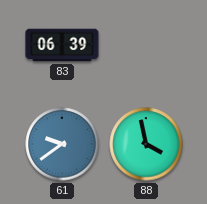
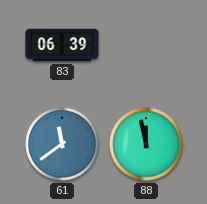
61: 9:39 -> 11:39 (62, 144)
88: 3:58 -> 11:58 (146, 144)
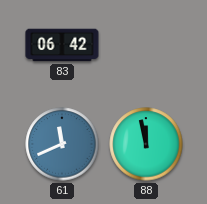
83: 06:39 -> 06:42 (62, 45)
61: 11:39 -> 11:41 (62, 144)
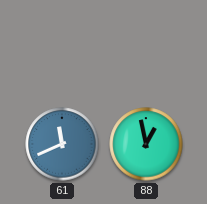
83: 06:42 -> none (62, 45)
88: 11:58 -> 12:58 (146, 144)
